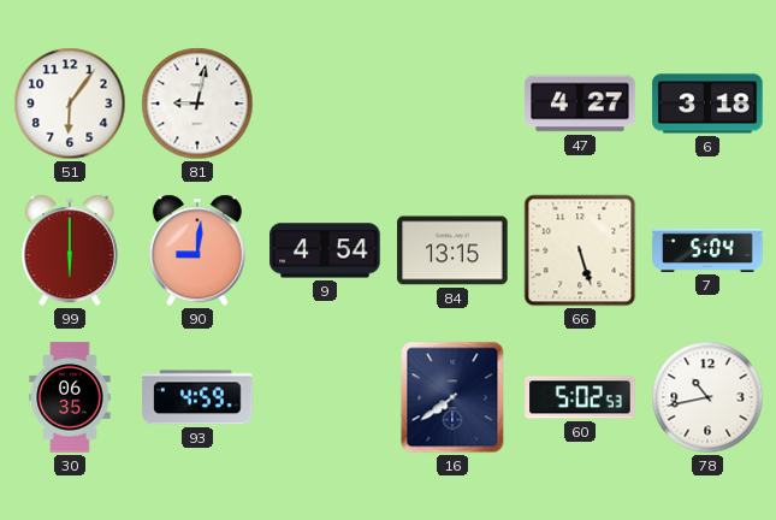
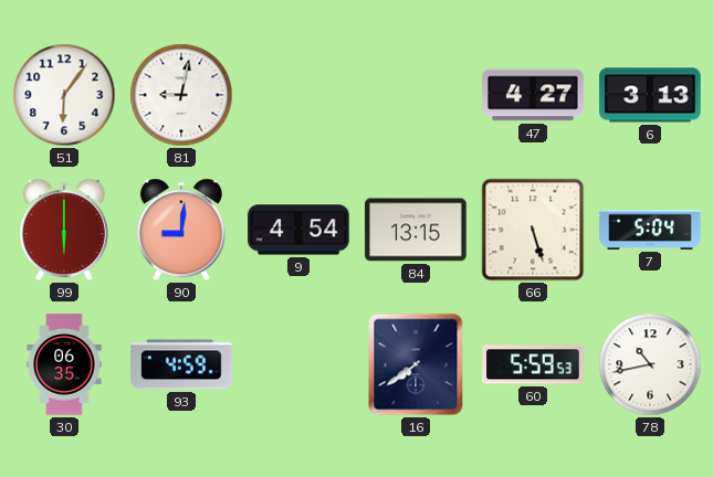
6: 3:18 -> 3:13 (650, 95)
60: 5:02 -> 5:59 (533, 364)
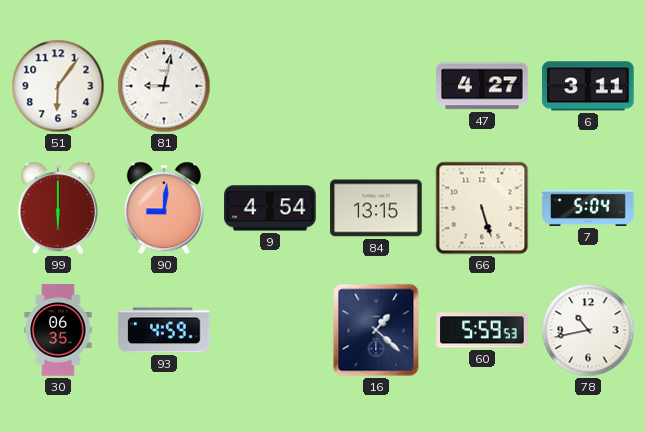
6: 3:13 -> 3:11 (588, 86)
16: 7:39 -> 1:22 (376, 330)
